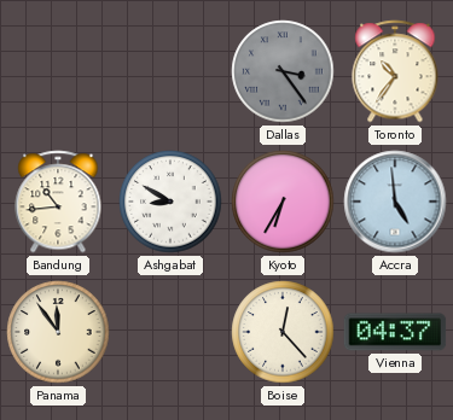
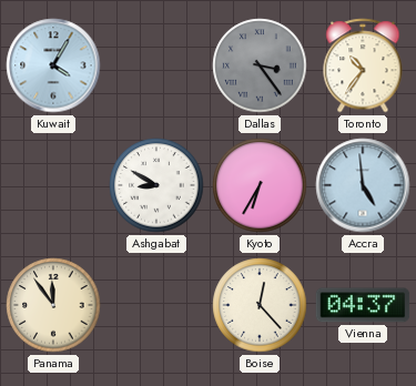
Kuwait: none -> 4:05 (53, 65)
Bandung: 10:44 -> none (58, 202)
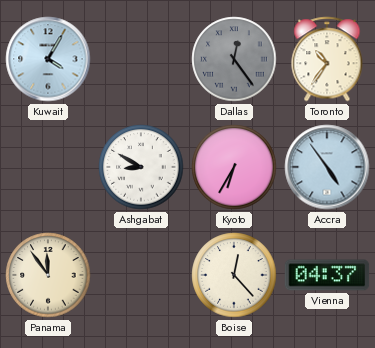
Dallas: 3:24 -> 12:24 (234, 59)
Accra: 4:59 -> 4:54 (327, 167)
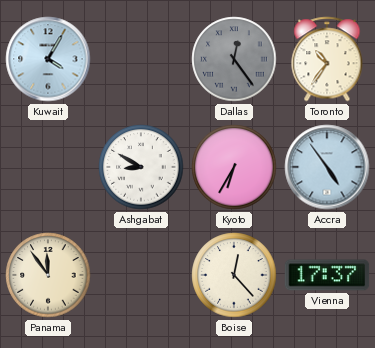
Vienna: 04:37 -> 17:37 (327, 275)
